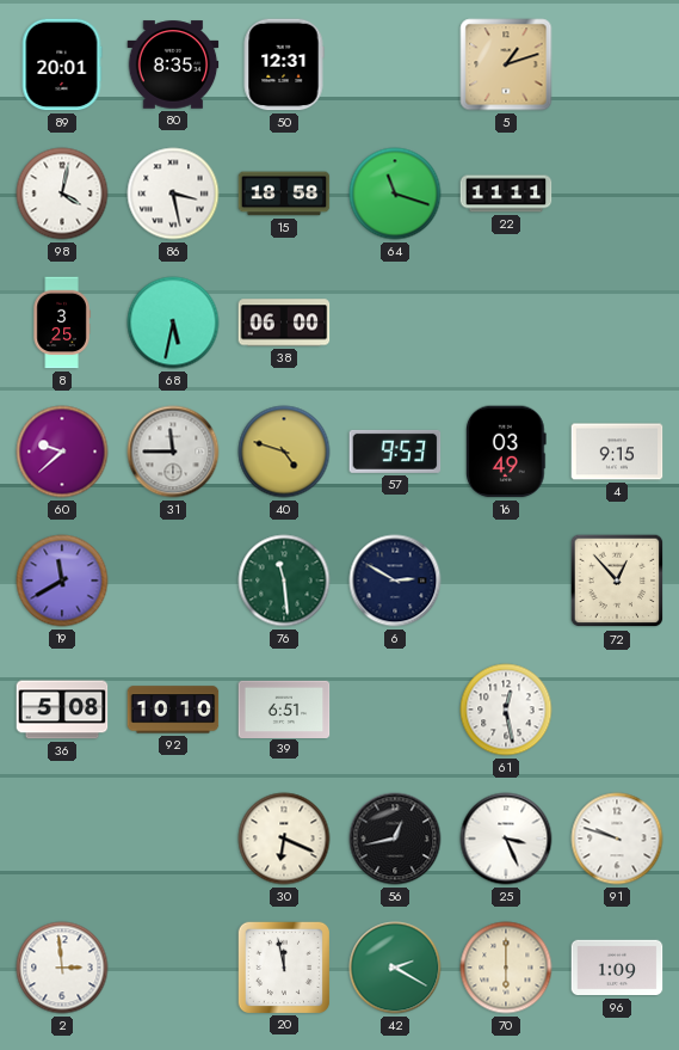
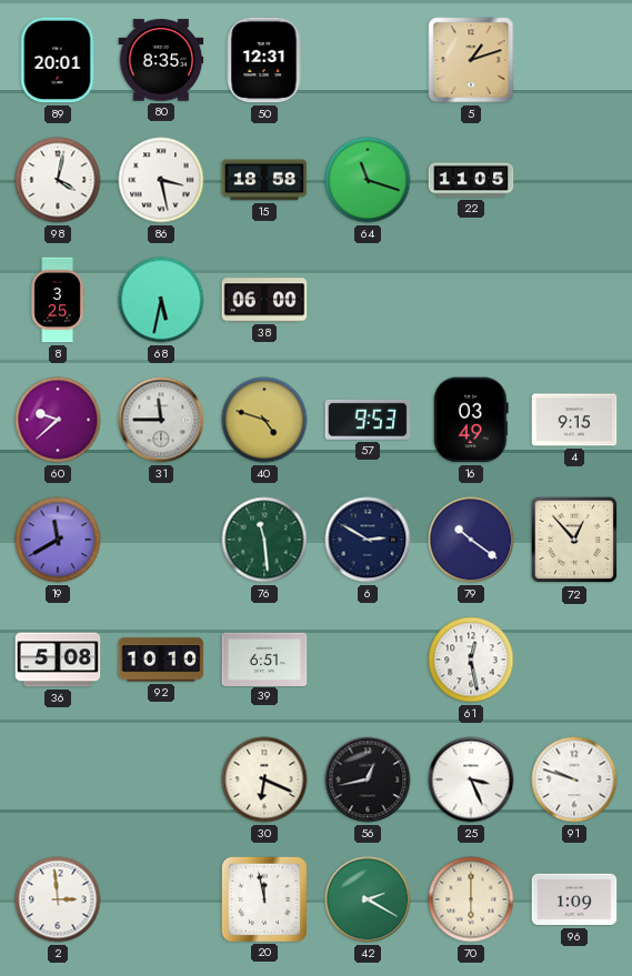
22: 11:11 -> 11:05 (471, 180)
79: none -> 10:21 (471, 540)
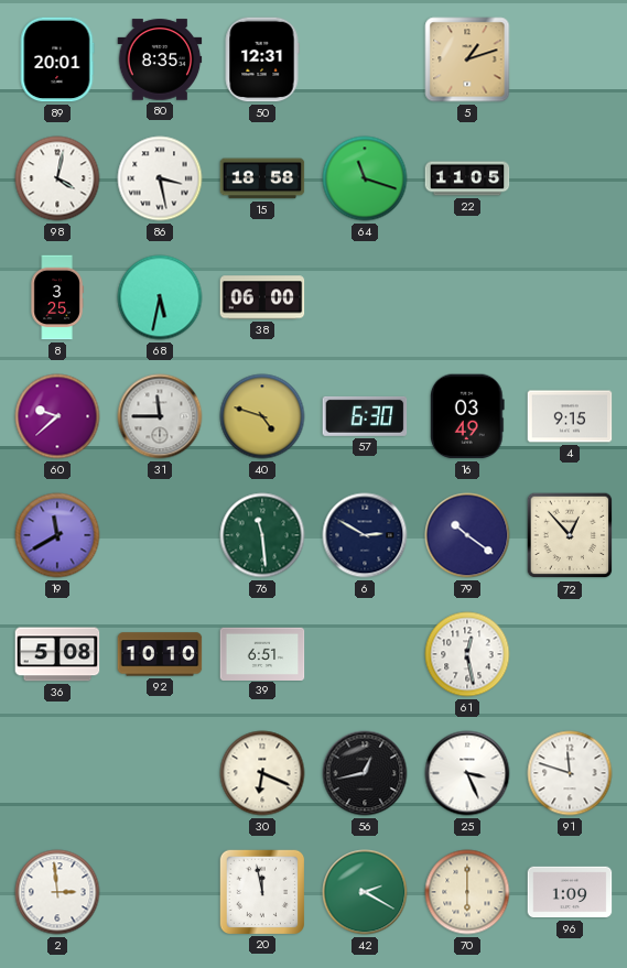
57: 9:53 -> 6:30 (365, 416)
91: 9:48 -> 11:48 (570, 773)
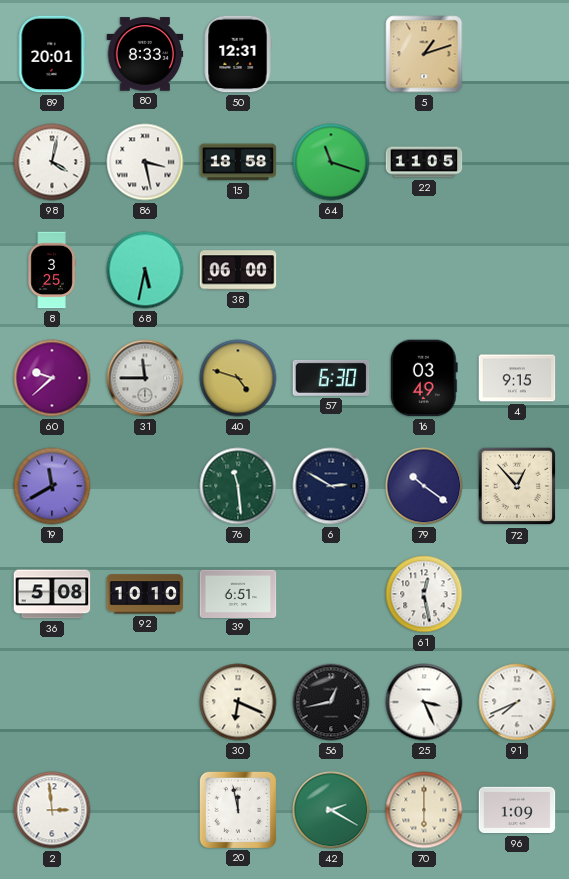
80: 8:35 -> 8:33 (145, 54)
91: 11:48 -> 7:41 (517, 702)
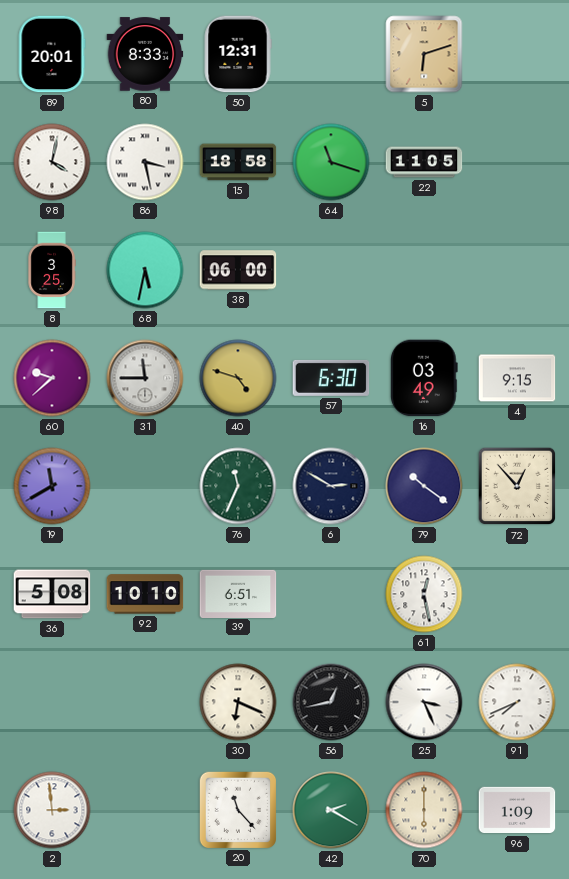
5: 1:12 -> 6:12 (424, 54)
76: 11:29 -> 11:34 (238, 486)
20: 11:58 -> 11:23 (237, 809)
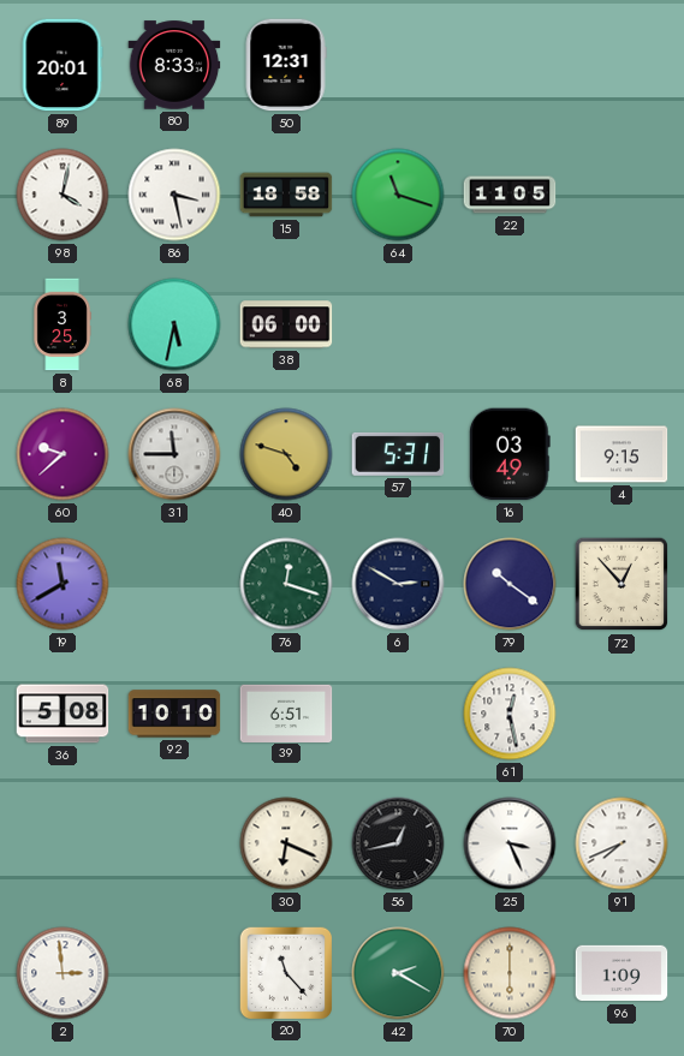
5: 6:12 -> none (424, 54)
57: 6:30 -> 5:31 (398, 454)
76: 11:34 -> 12:18 (286, 584)
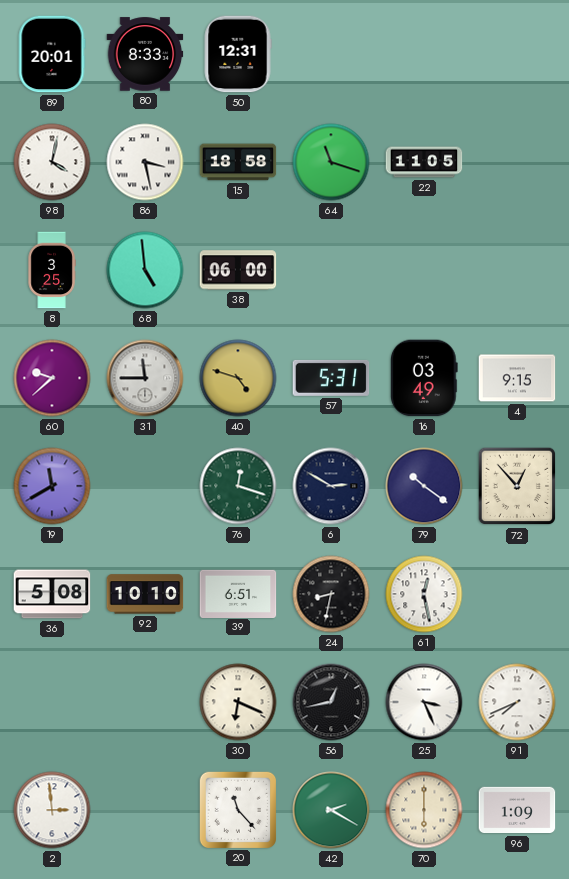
68: 5:32 -> 4:59 (145, 270)
24: none -> 8:32 (331, 594)
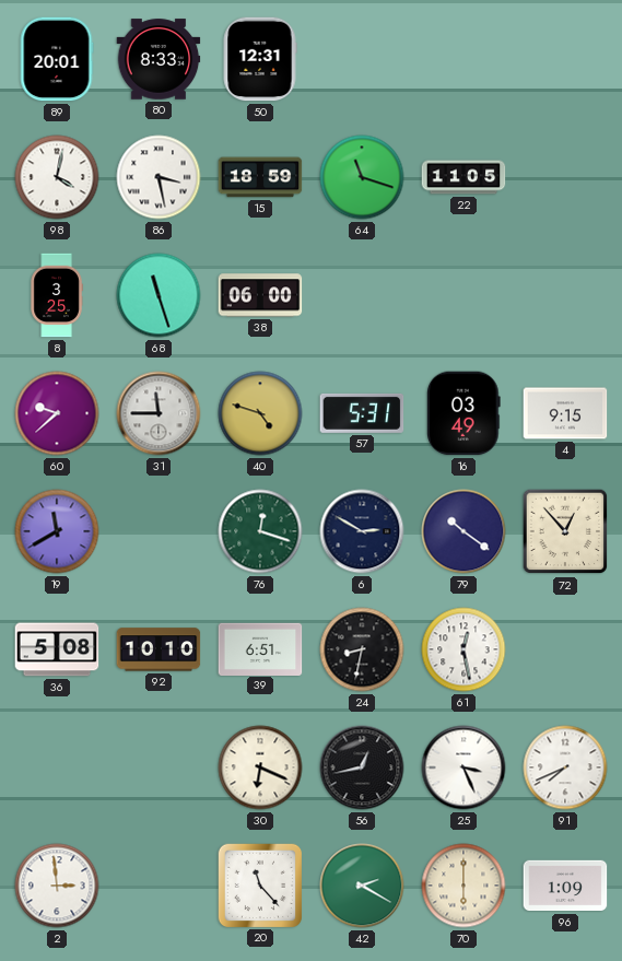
15: 18:58 -> 18:59 (260, 177)
68: 4:59 -> 11:27 (159, 295)
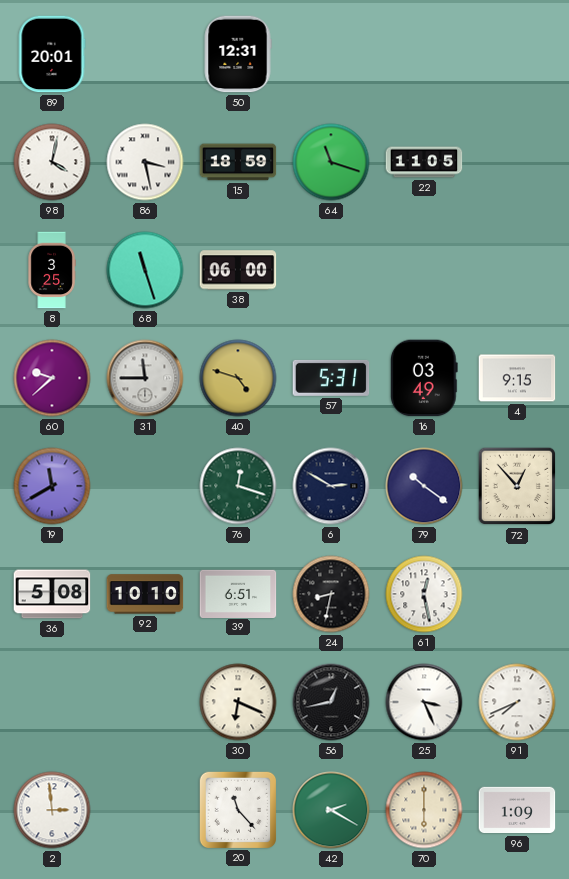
80: 8:33 -> none (159, 59)
